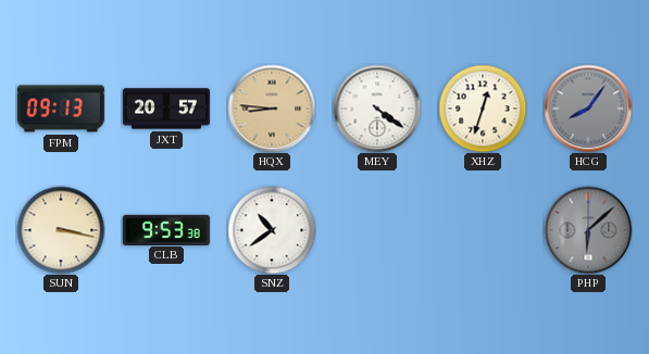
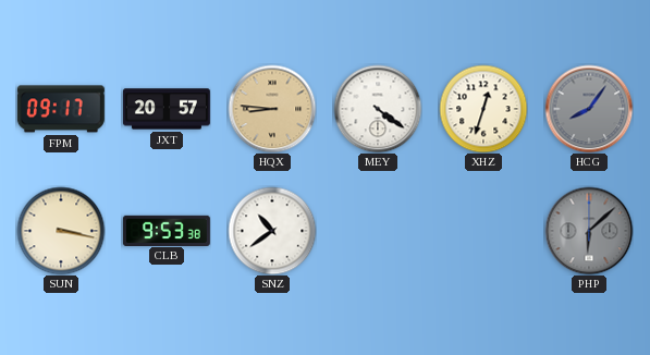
FPM: 09:13 -> 09:17 (61, 109)
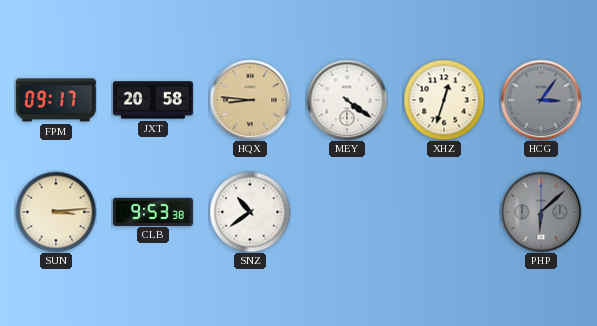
JXT: 20:57 -> 20:58 (153, 100)
HCG: 8:06 -> 3:06 (541, 100)
SUN: 3:17 -> 3:14 (56, 212)
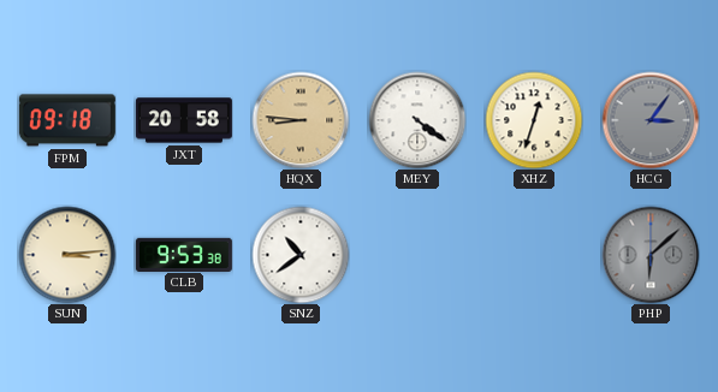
FPM: 09:17 -> 09:18 (67, 120)
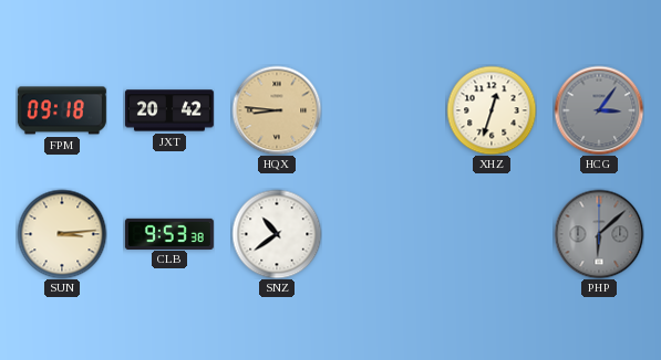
JXT: 20:58 -> 20:42 (169, 110)
MEY: 4:21 -> none (417, 120)
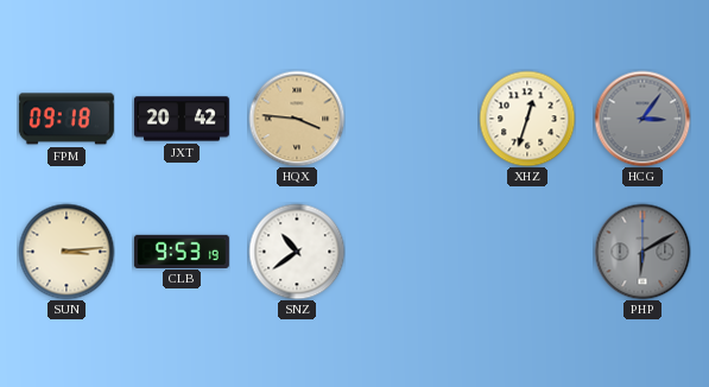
HQX: 8:46 -> 3:46 (297, 119)
CLB: 9:53:38 -> 9:53:19 (182, 250)
PHP: 6:08 -> 6:10 (642, 252)
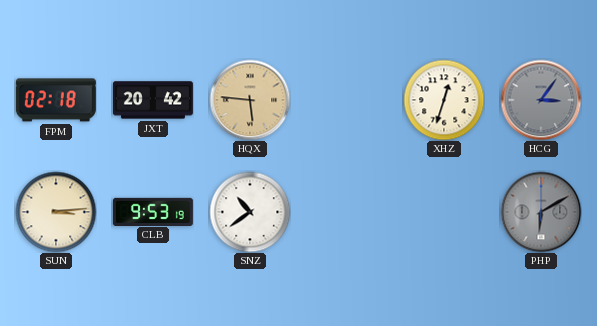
FPM: 09:18 -> 02:18 (56, 100)
HQX: 3:46 -> 5:46 (250, 100)
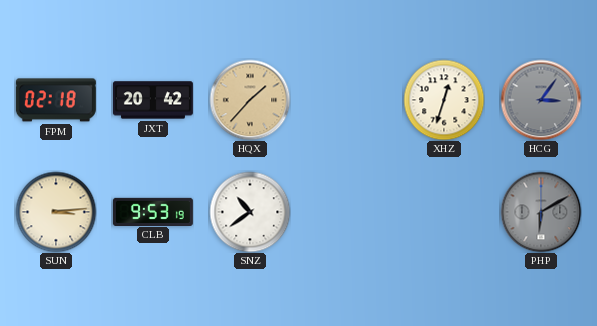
HQX: 5:46 -> 1:37 (250, 100)
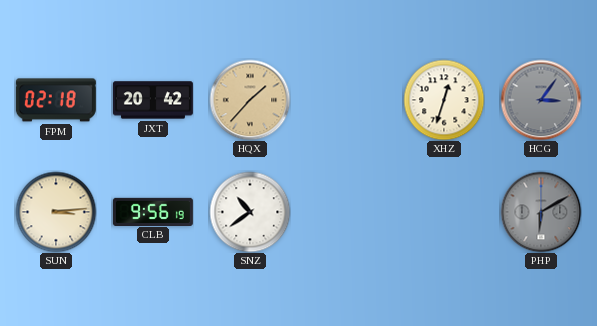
CLB: 9:53 -> 9:56 (153, 211)
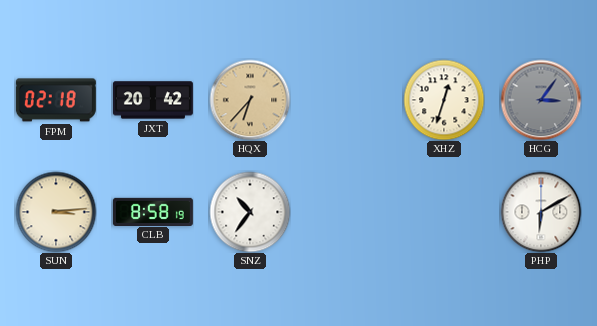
HQX: 1:37 -> 6:37 (250, 100)
CLB: 9:56 -> 8:58 (153, 211)
SNZ: 10:39 -> 10:36 (250, 212)
PHP dial: grey -> white (541, 212)
